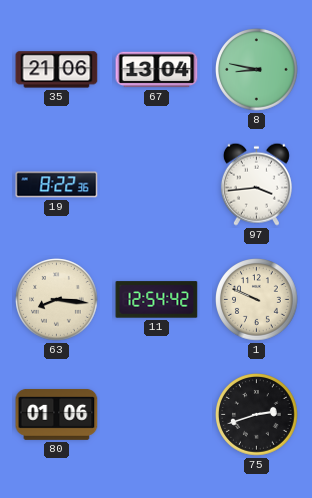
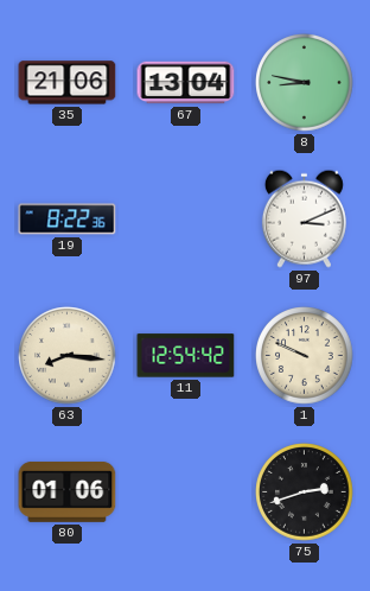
97: 3:44 -> 3:11 (304, 218)
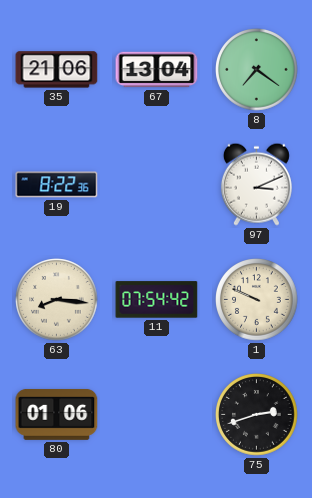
8: 8:47 -> 7:21 (257, 70)
11: 12:54 -> 07:54 (157, 300)
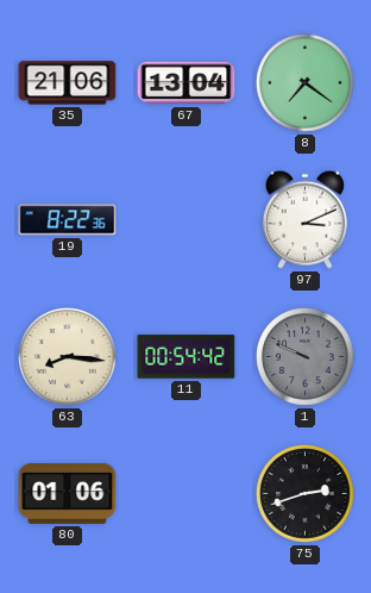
11: 07:54 -> 00:54 (187, 357)
1 dial: cream -> grey (306, 357)
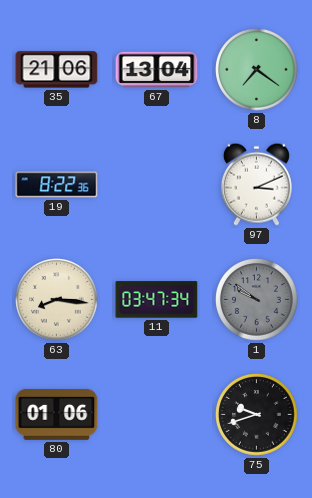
11: 00:54 -> 03:47 (157, 300)
1: 9:49 -> 9:51 (257, 300)
75: 2:42 -> 9:42 (257, 415)
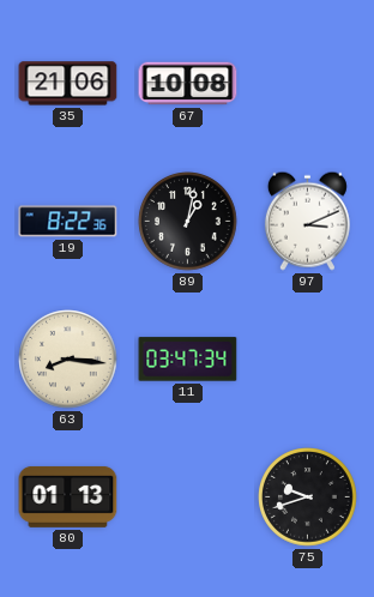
67: 13:04 -> 10:08 (188, 84)
8: 7:21 -> none (257, 70)
89: none -> 1:02 (188, 222)
1: 9:51 -> none (257, 300)
80: 01:06 -> 01:13 (68, 496)
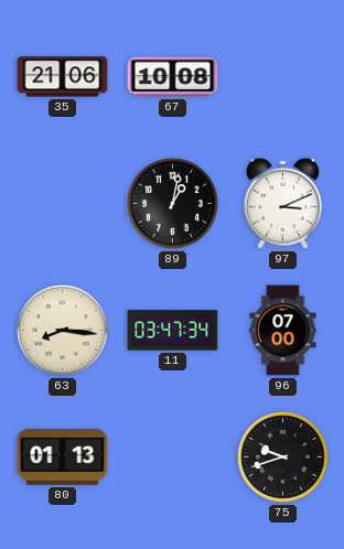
19: 8:22 -> none (68, 222)
96: none -> 07:00 (283, 331)
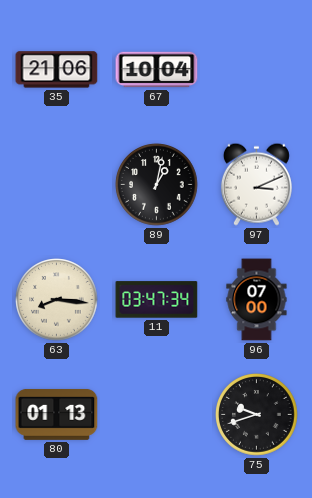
67: 10:08 -> 10:04 (157, 70)
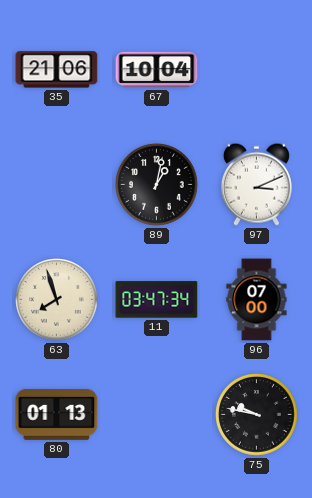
63: 8:16 -> 7:57 (57, 300)
75: 9:42 -> 9:47 (257, 415)
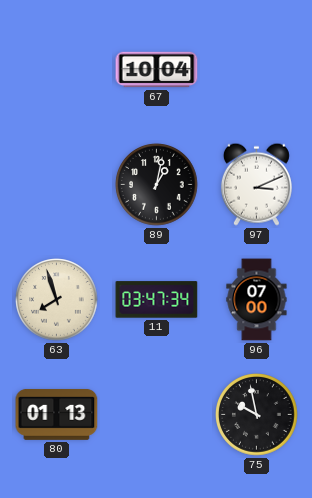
35: 21:06 -> none (57, 70)
75: 9:47 -> 9:58 (257, 415)
